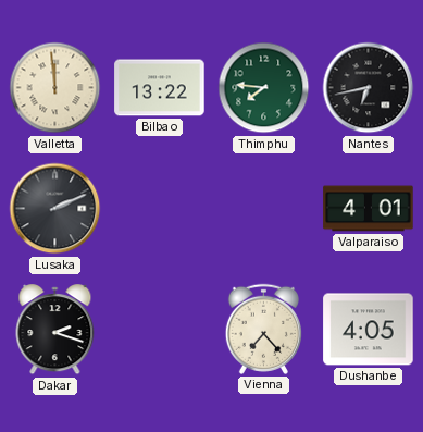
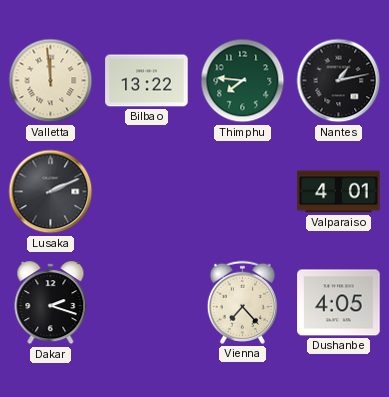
Nantes: 6:43 -> 1:13 (339, 81)
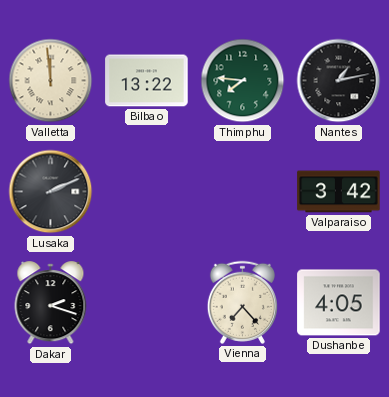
Valparaiso: 4:01 -> 3:42 (339, 192)
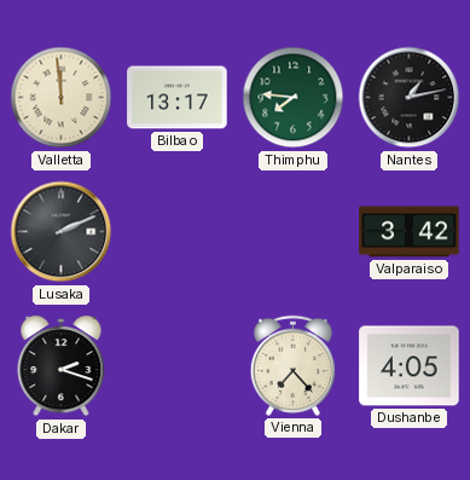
Bilbao: 13:22 -> 13:17 (178, 98)
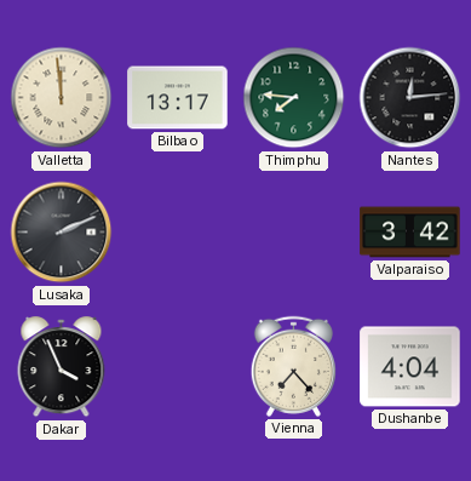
Nantes: 1:13 -> 12:14 (410, 98)
Dakar: 2:18 -> 3:56 (62, 367)
Dushanbe: 4:05 -> 4:04 (410, 367)
